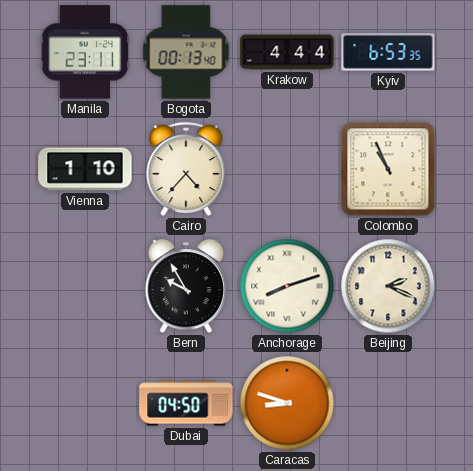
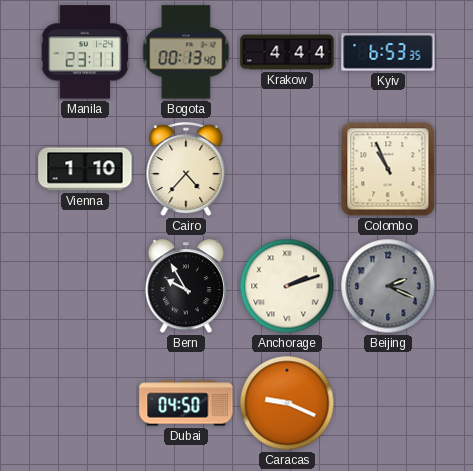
Anchorage: 8:12 -> 2:12 (287, 286)
Beijing dial: cream -> grey (388, 286)
Caracas: 8:48 -> 9:19 (287, 403)
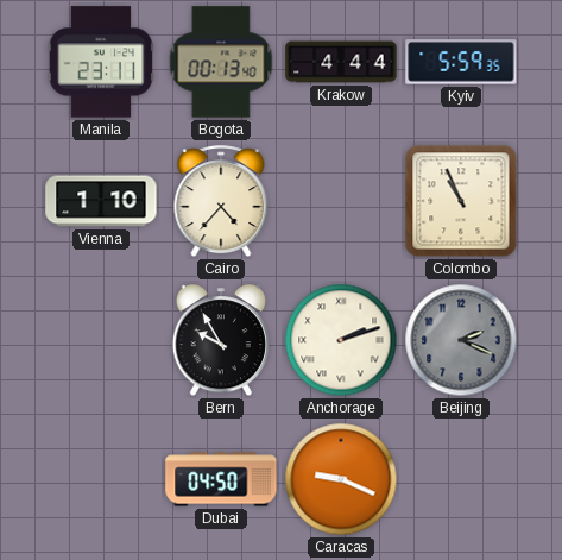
Kyiv: 6:53 -> 5:59 (461, 62)
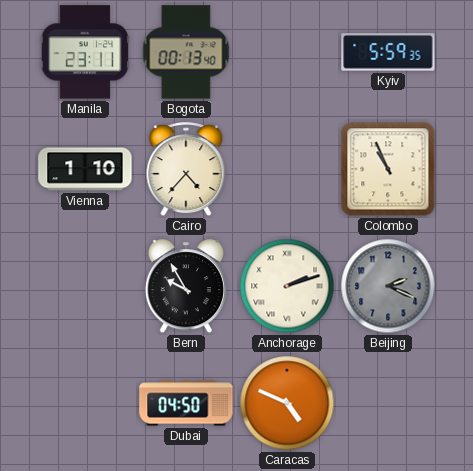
Krakow: 4:44 -> none (341, 62)
Caracas: 9:19 -> 4:49 (287, 403)
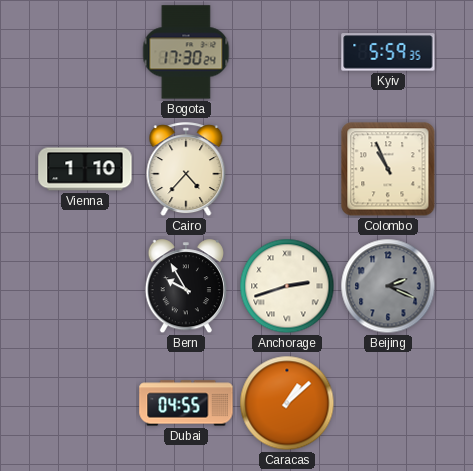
Manila: 23:11 -> none (85, 52)
Bogota: 00:13 -> 17:30 (186, 52)
Anchorage: 2:12 -> 2:42 (287, 286)
Dubai: 04:50 -> 04:55 (186, 403)
Caracas: 4:49 -> 1:08 (287, 403)
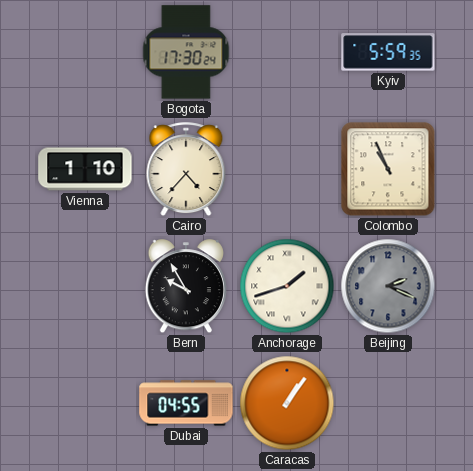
Anchorage: 2:42 -> 1:42 (287, 286)
Caracas: 1:08 -> 1:06 (287, 403)
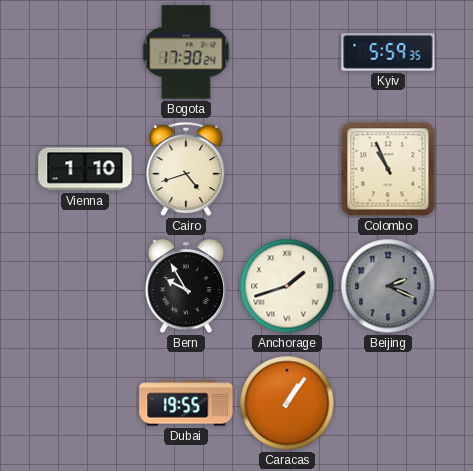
Cairo: 4:37 -> 4:42 (186, 170)
Dubai: 04:55 -> 19:55 (186, 403)
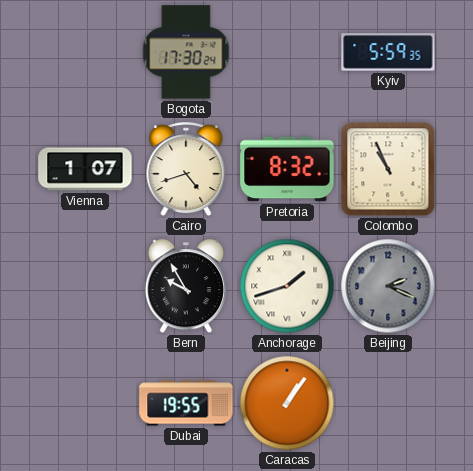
Vienna: 1:10 -> 1:07 (85, 169)
Pretoria: none -> 8:32 (287, 169)
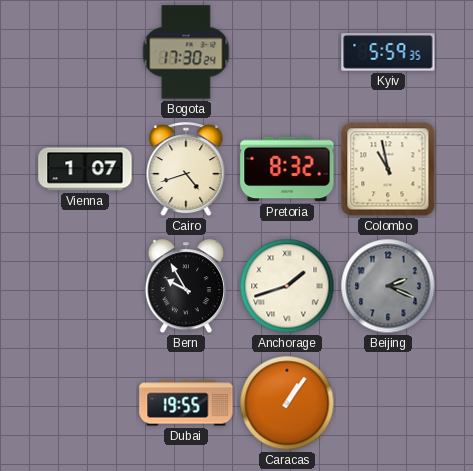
Colombo: 10:56 -> 10:58 (388, 169)
